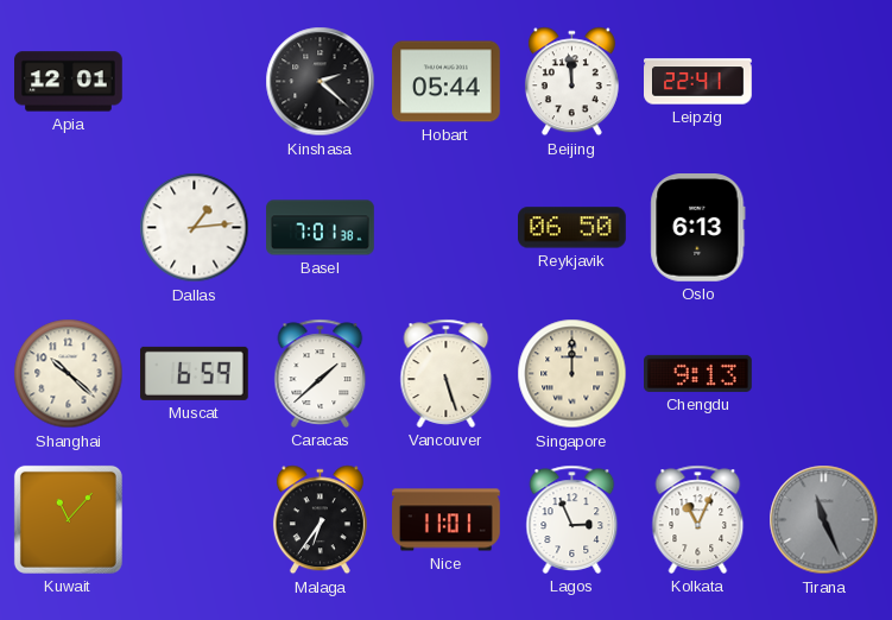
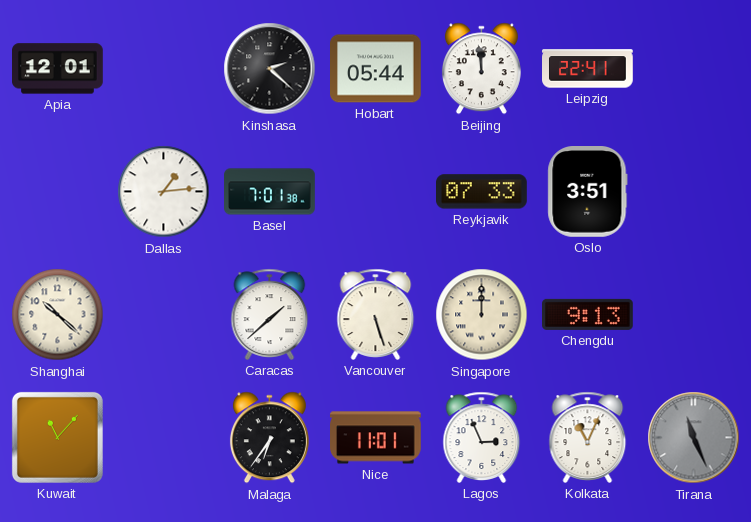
Reykjavik: 06:50 -> 07:33 (482, 192)
Oslo: 6:13 -> 3:51 (588, 192)
Muscat: 6:59 -> none (195, 373)
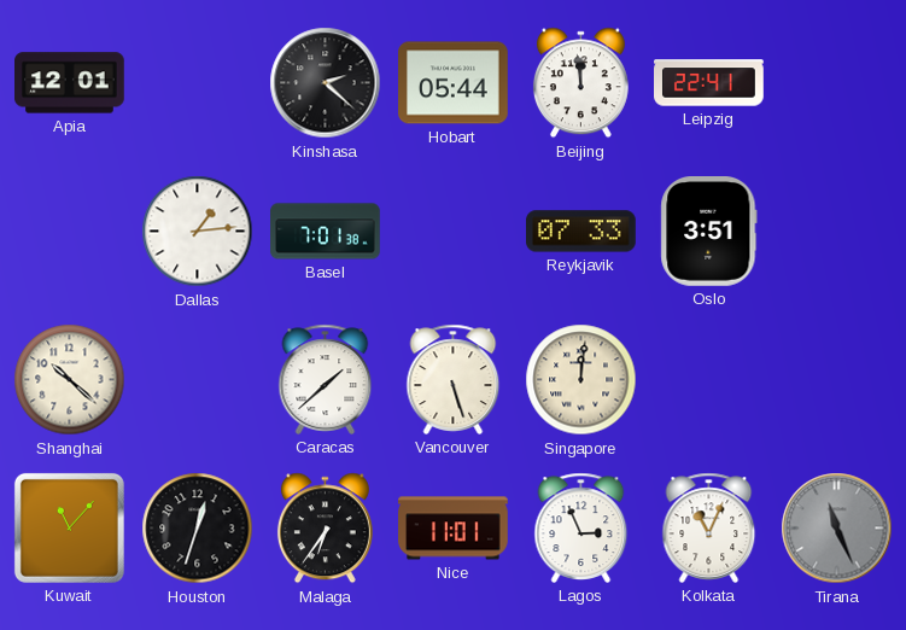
Singapore: 12:00 -> 12:01 (581, 380)
Chengdu: 9:13 -> none (588, 314)
Houston: none -> 12:33 (198, 529)
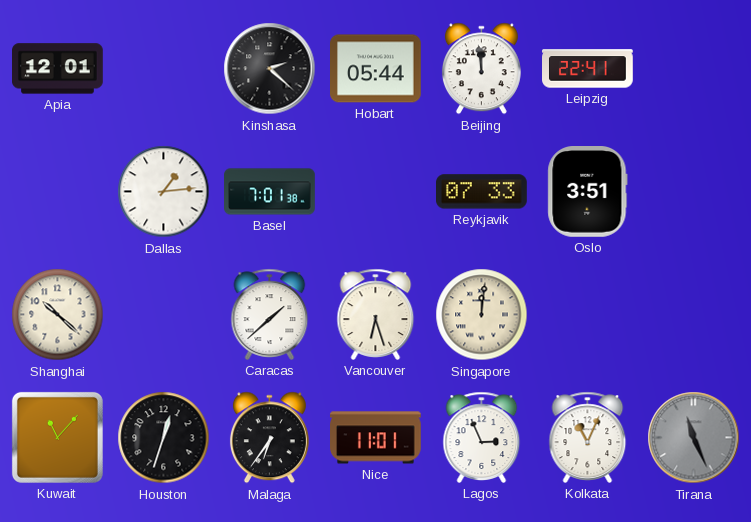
Vancouver: 5:27 -> 6:27 (376, 314)
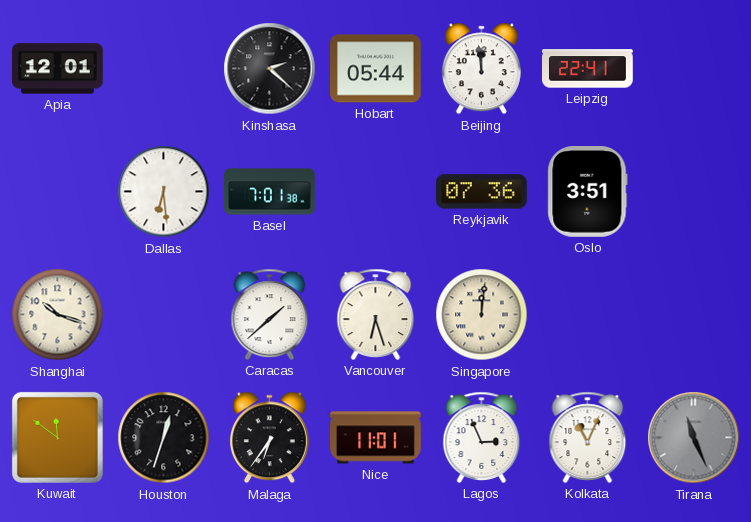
Dallas: 1:14 -> 6:29 (164, 192)
Reykjavik: 07:33 -> 07:36 (482, 192)
Shanghai: 10:22 -> 10:18 (58, 315)
Kuwait: 11:07 -> 11:51 (57, 437)
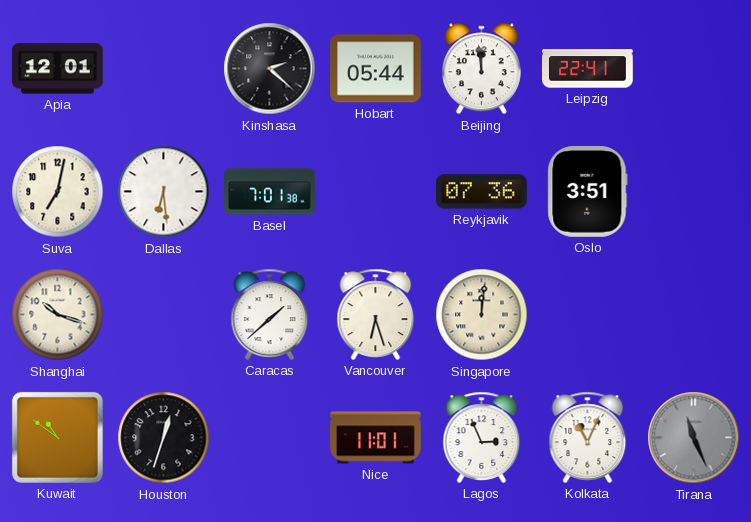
Suva: none -> 7:02 (58, 192)
Kuwait: 11:51 -> 10:51 (57, 437)
Malaga: 6:36 -> none (269, 438)
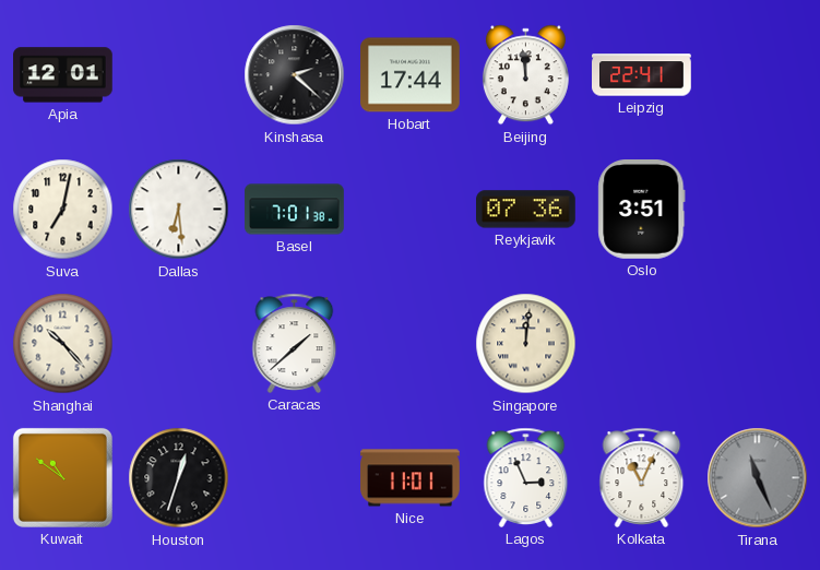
Hobart: 05:44 -> 17:44 (411, 75)
Shanghai: 10:18 -> 10:23 (63, 344)
Vancouver: 6:27 -> none (376, 314)
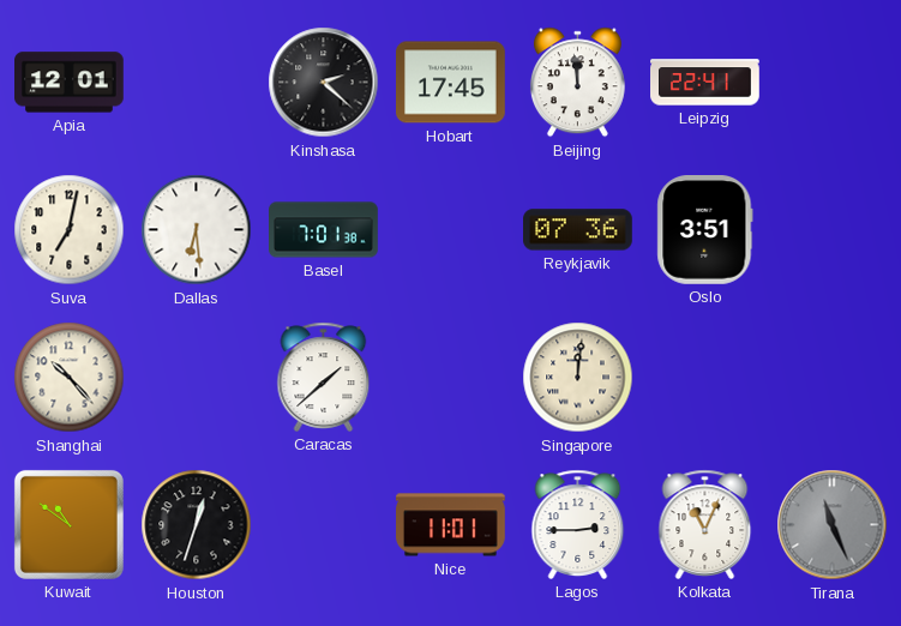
Hobart: 17:44 -> 17:45 (451, 83)
Lagos: 2:56 -> 2:45 (578, 524)
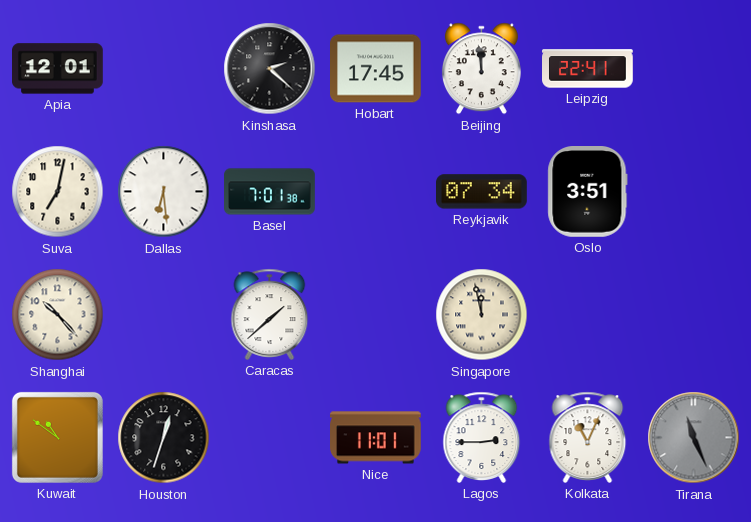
Reykjavik: 07:36 -> 07:34 (482, 192)
Singapore: 12:01 -> 11:58 (482, 315)
